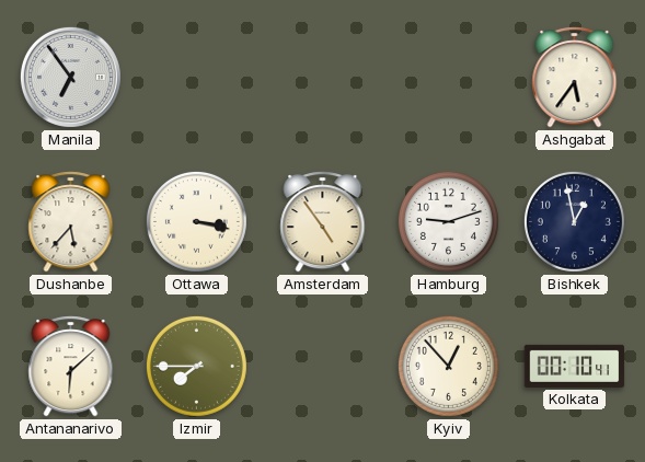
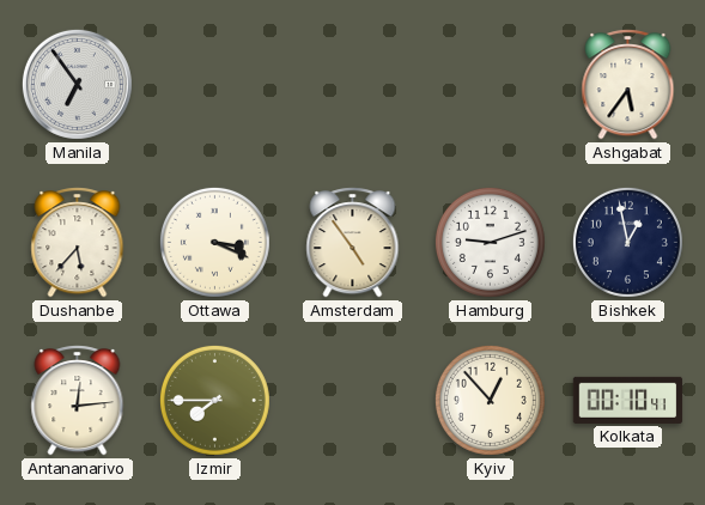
Ottawa: 3:17 -> 3:19 (214, 242)
Antananarivo: 6:08 -> 12:14 (78, 401)
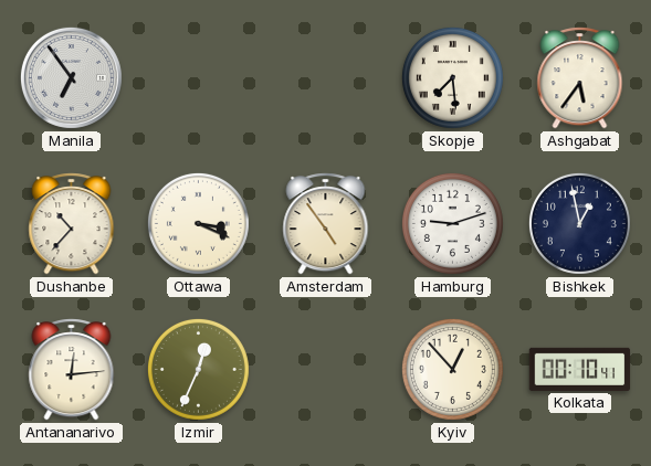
Skopje: none -> 7:29 (452, 77)
Dushanbe: 5:37 -> 10:37 (72, 224)
Izmir: 7:45 -> 12:34 (198, 369)
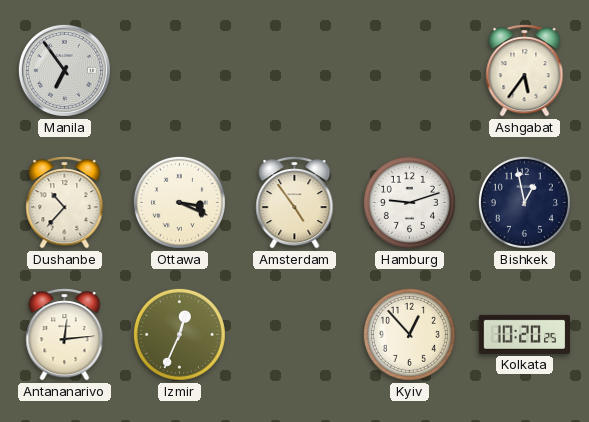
Skopje: 7:29 -> none (452, 77)
Kolkata: 00:10 -> 10:20 (525, 334)
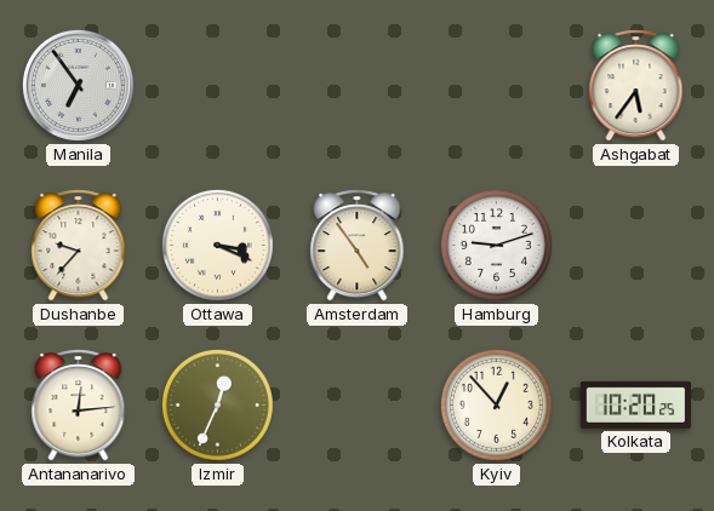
Dushanbe: 10:37 -> 9:37 (79, 246)
Bishkek: 12:58 -> none (524, 202)
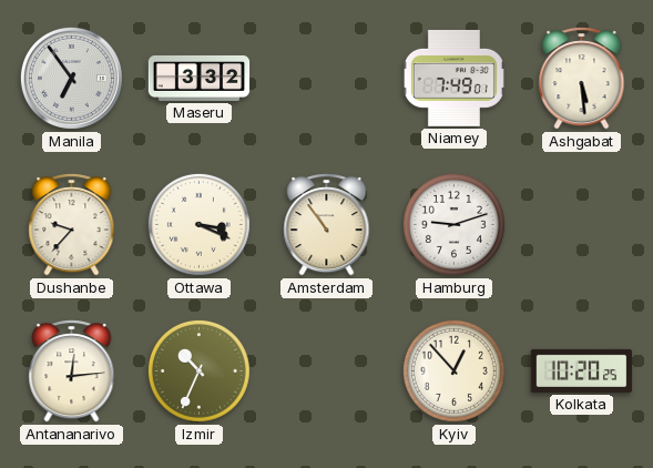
Maseru: none -> 3:32 (200, 78)
Niamey: none -> 7:49 (453, 78)
Ashgabat: 5:36 -> 5:29 (582, 79)
Amsterdam: 4:54 -> 10:54 (327, 225)
Izmir: 12:34 -> 10:34 (198, 370)
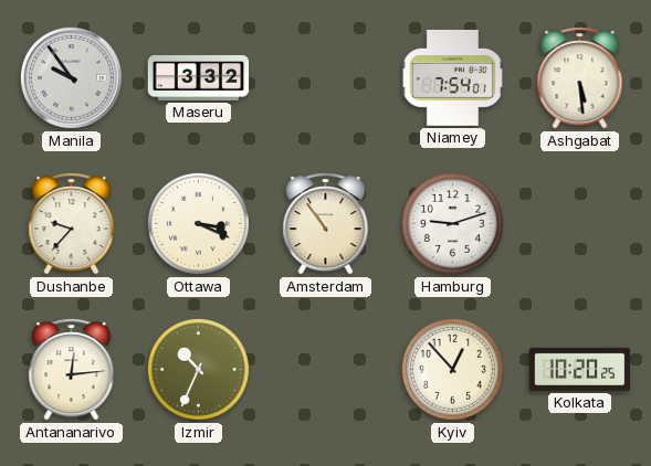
Manila: 6:54 -> 9:54 (71, 77)
Niamey: 7:49 -> 7:54 (452, 77)
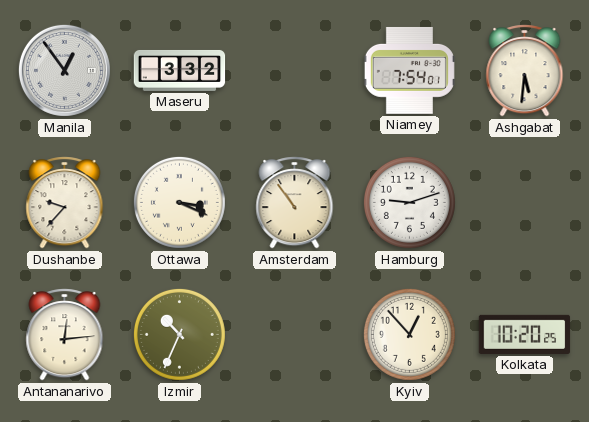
Manila: 9:54 -> 12:54 (64, 70)
Ashgabat: 5:29 -> 5:31 (525, 71)
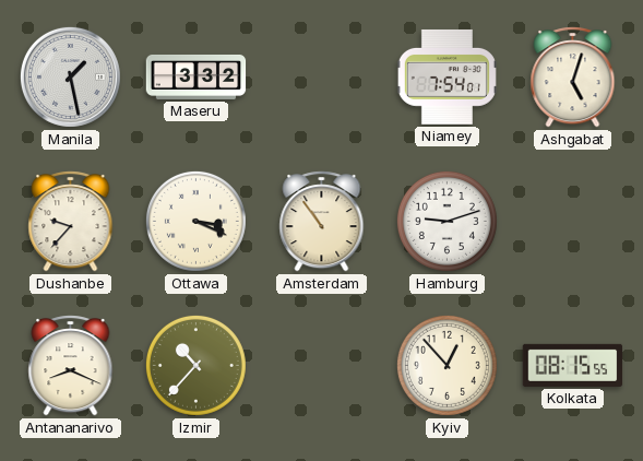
Manila: 12:54 -> 1:28 (70, 76)
Ashgabat: 5:31 -> 5:03 (573, 78)
Antananarivo: 12:14 -> 8:19 (71, 366)
Izmir: 10:34 -> 10:37 (195, 365)
Kolkata: 10:20 -> 08:15 (573, 365)
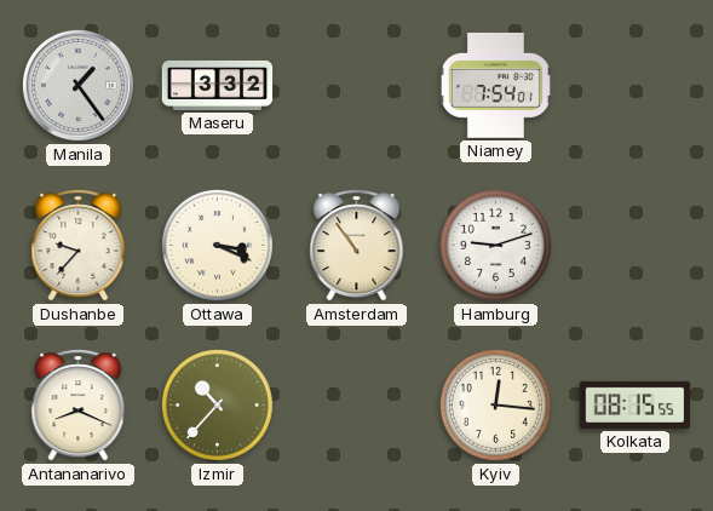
Manila: 1:28 -> 1:24 (77, 85)
Ashgabat: 5:03 -> none (573, 78)
Kyiv: 12:53 -> 12:16 (495, 404)
